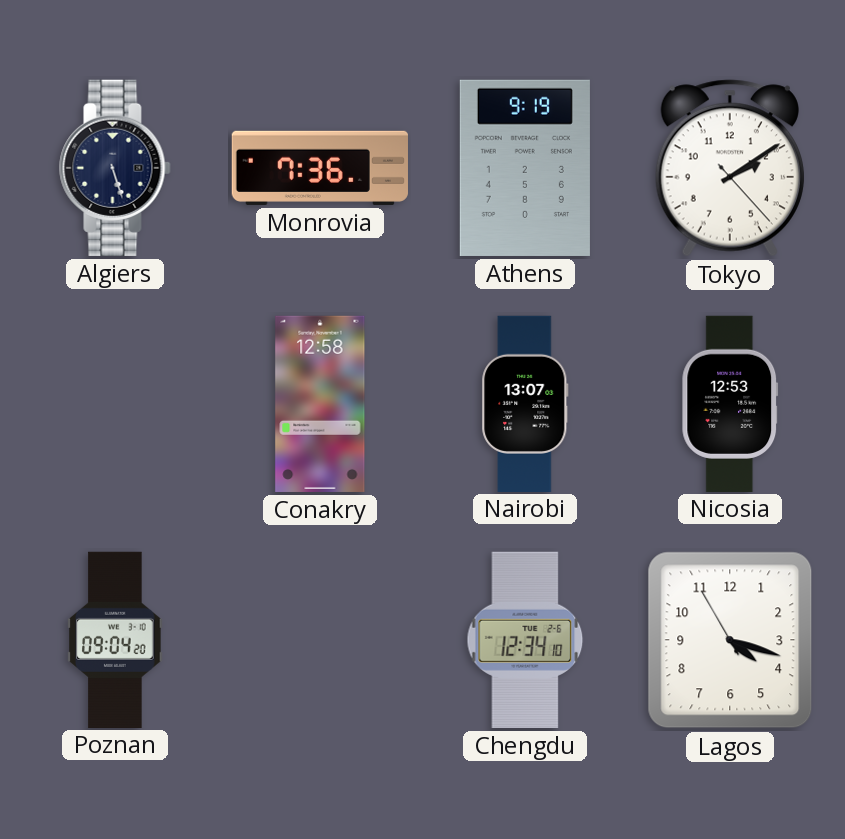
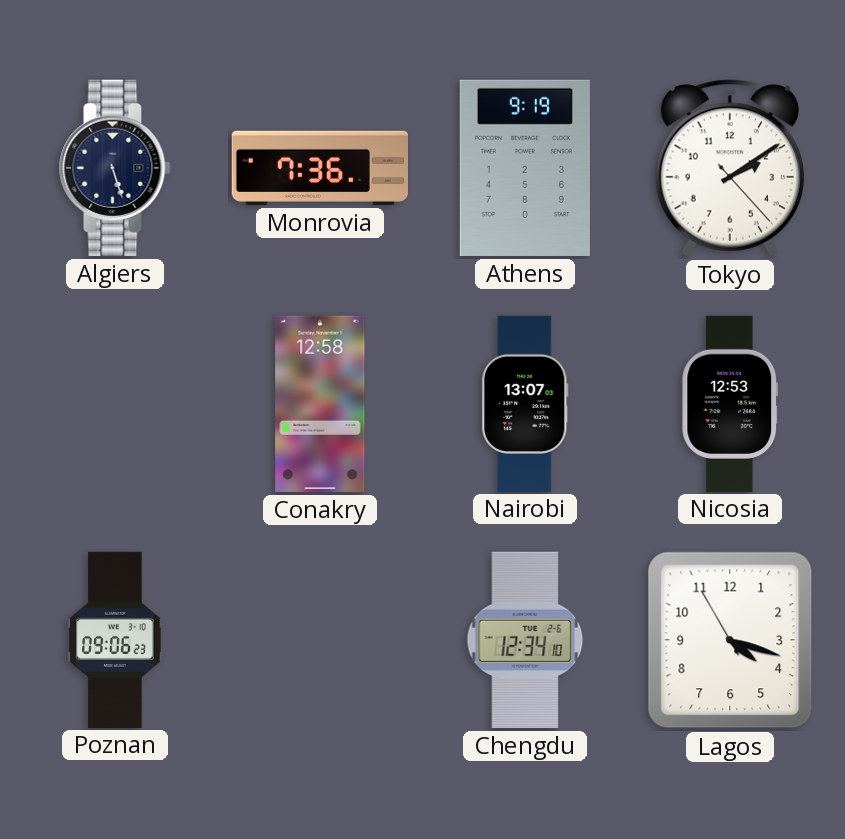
Poznan: 09:04 -> 09:06 (115, 639)
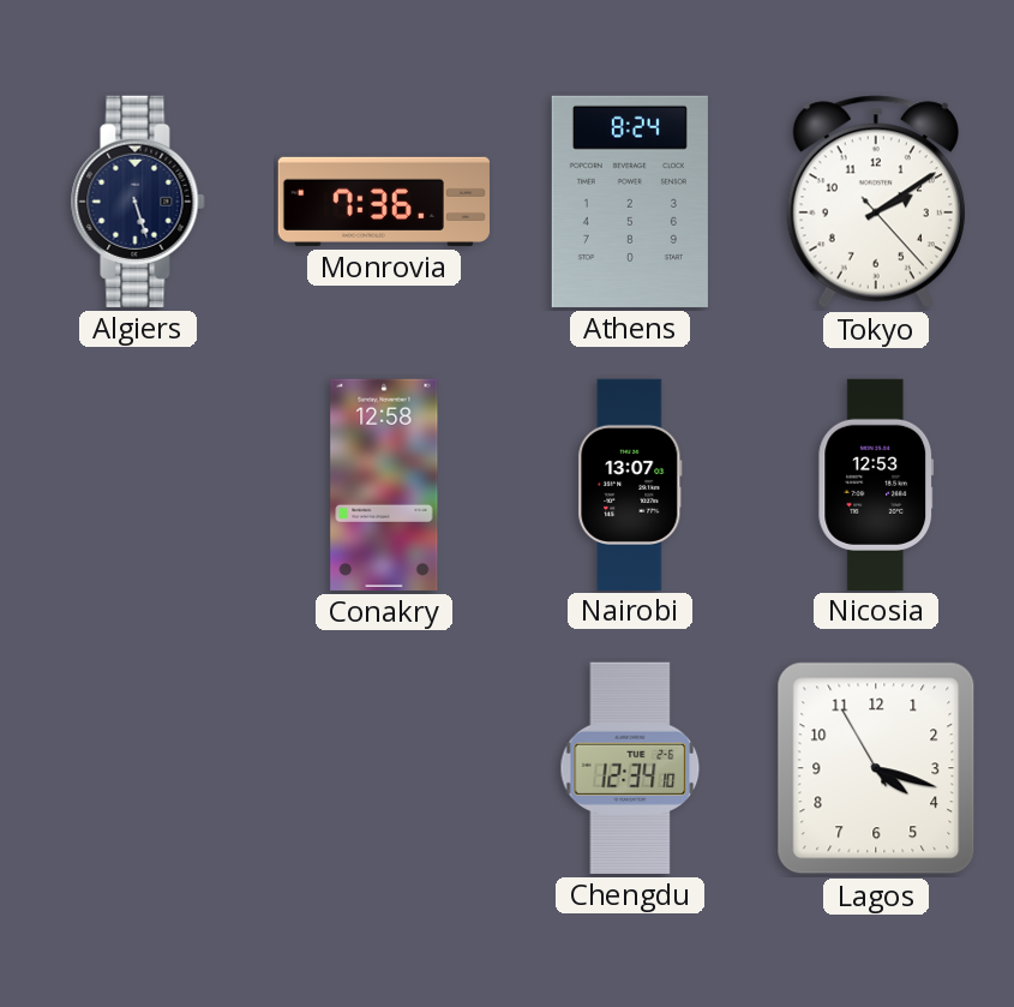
Athens: 9:19 -> 8:24 (630, 202)
Poznan: 09:06 -> none (115, 639)
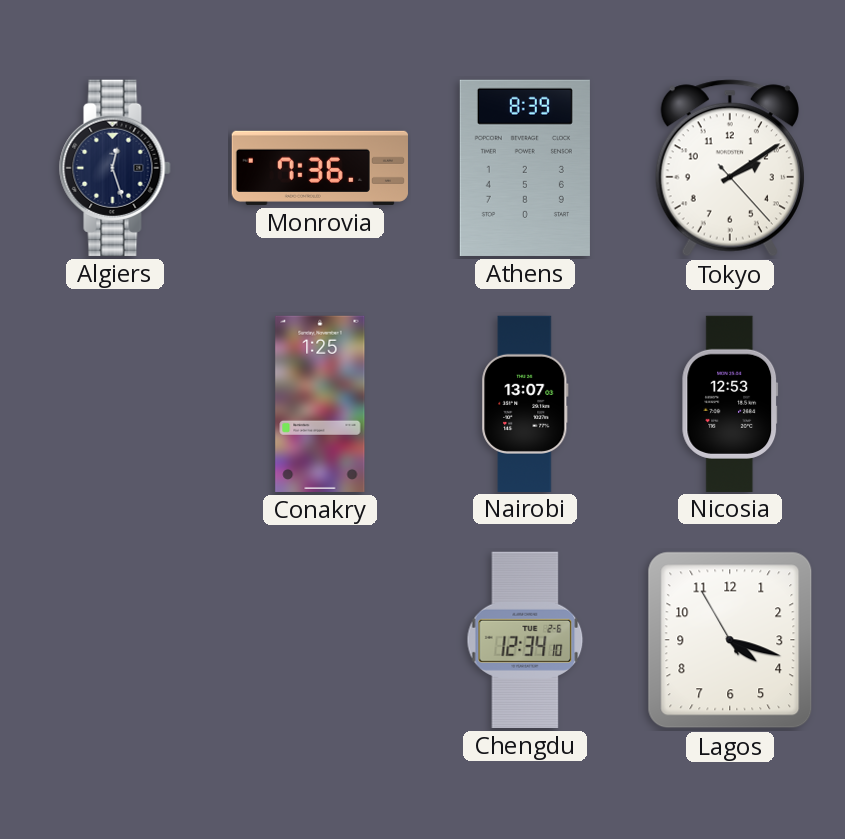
Algiers: 5:27 -> 12:27 (115, 168)
Athens: 8:24 -> 8:39 (525, 168)
Conakry: 12:58 -> 1:25 (320, 404)
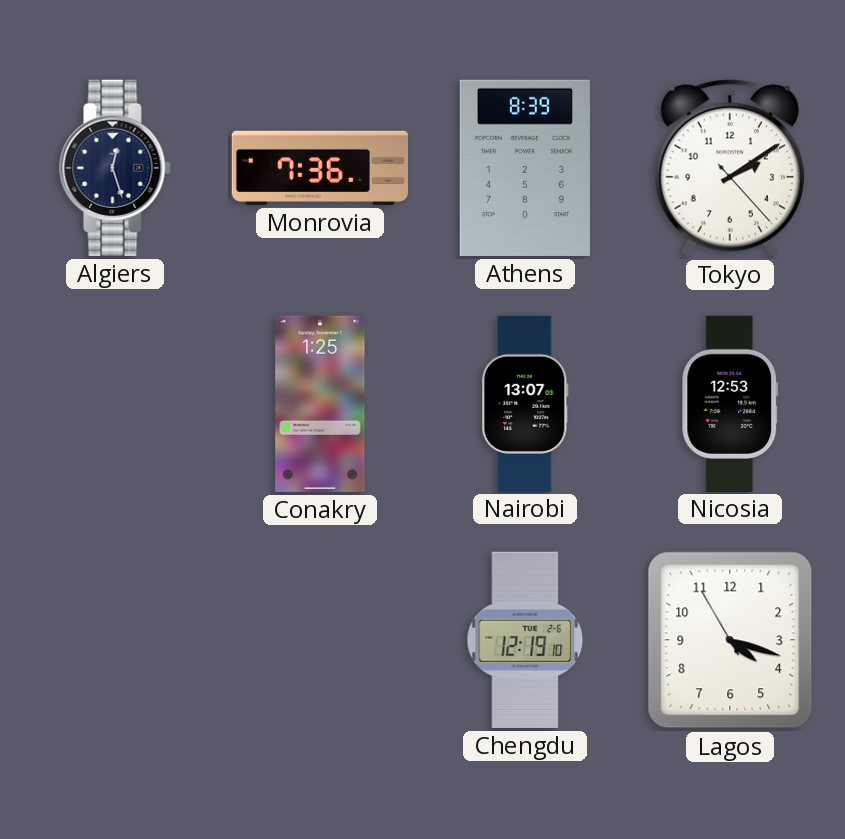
Chengdu: 12:34 -> 12:19 (525, 640)
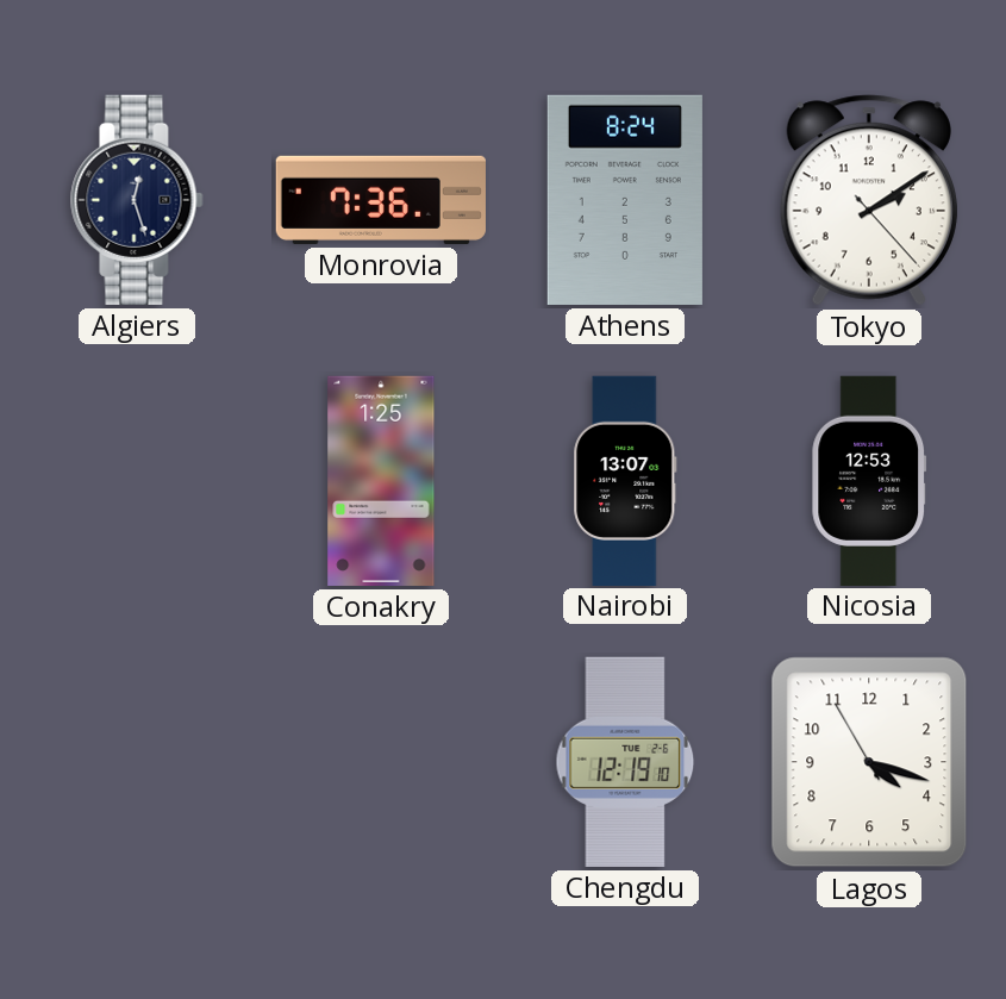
Athens: 8:39 -> 8:24 (625, 200)
